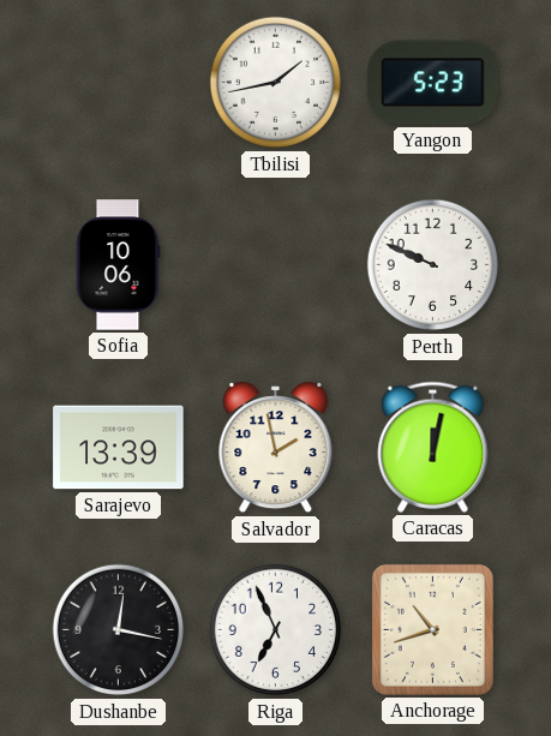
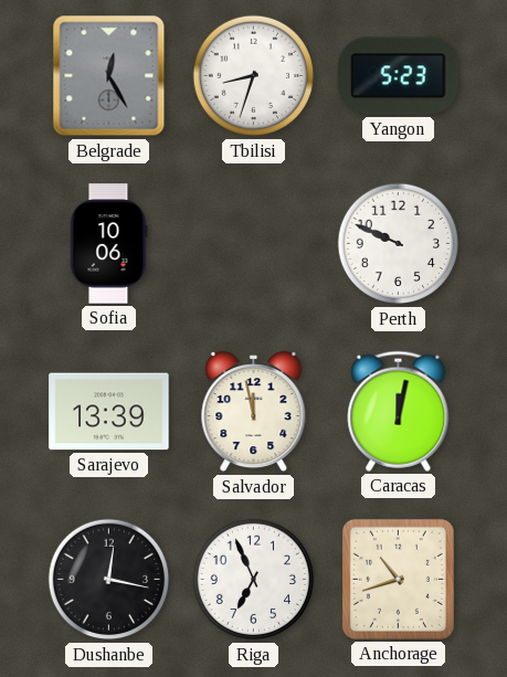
Belgrade: none -> 12:25 (109, 76)
Tbilisi: 1:43 -> 8:33 (254, 76)
Salvador: 1:58 -> 11:58 (254, 413)
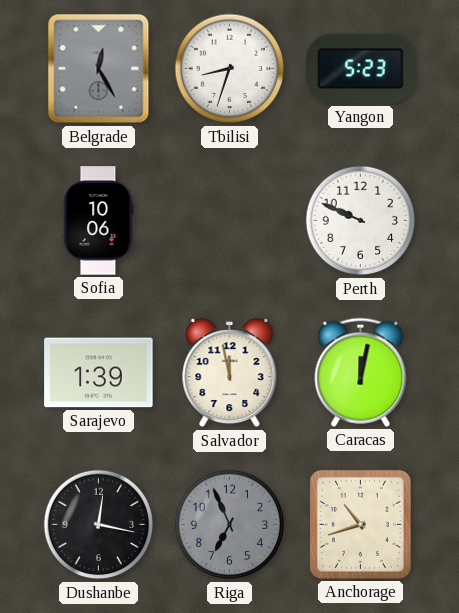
Sarajevo: 13:39 -> 1:39 (99, 373)
Riga dial: white -> grey (230, 525)
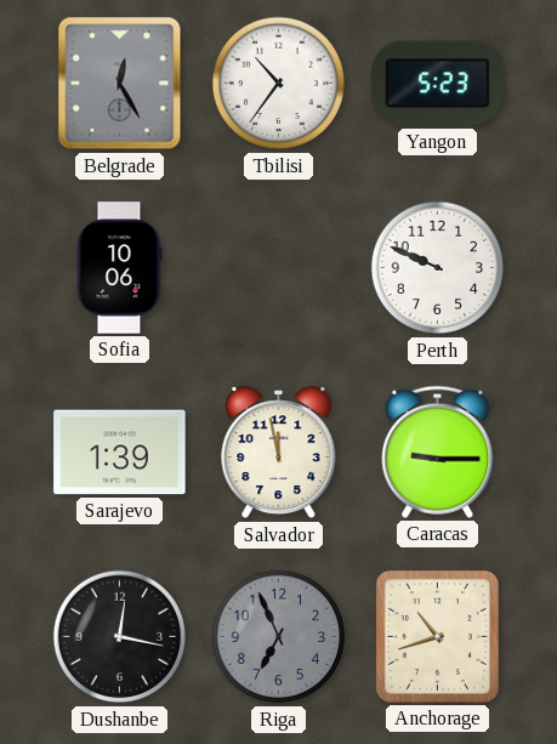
Tbilisi: 8:33 -> 10:36 (279, 84)
Caracas: 12:02 -> 9:15 (438, 451)
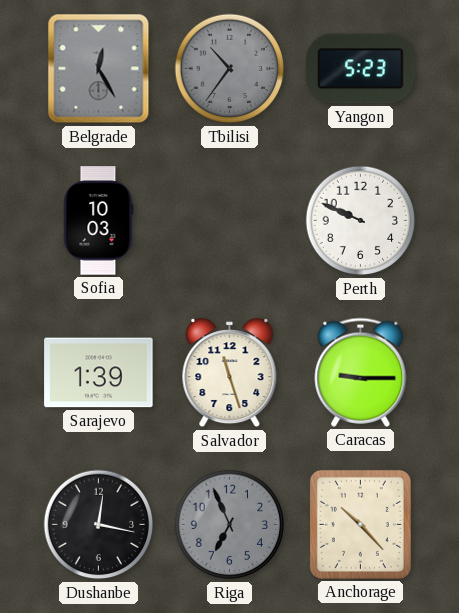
Tbilisi dial: white -> grey (230, 69)
Sofia: 10:06 -> 10:03 (98, 221)
Salvador: 11:58 -> 11:27 (230, 374)
Anchorage: 10:42 -> 10:23 (360, 524)
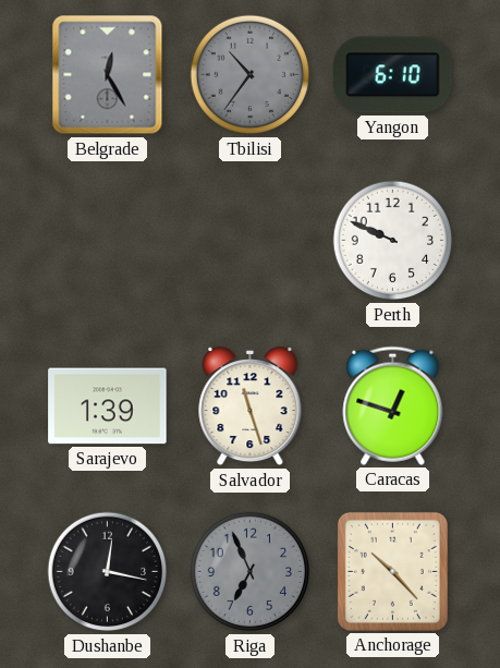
Yangon: 5:23 -> 6:10 (393, 75)
Sofia: 10:03 -> none (98, 221)
Caracas: 9:15 -> 12:48 (393, 405)
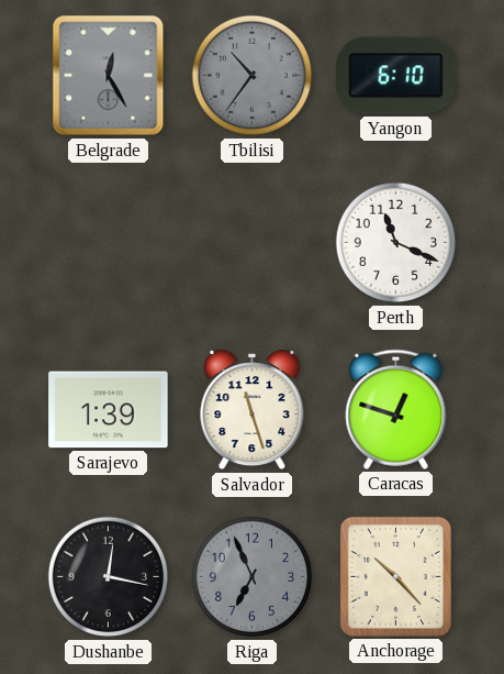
Perth: 9:49 -> 11:19 (396, 243)
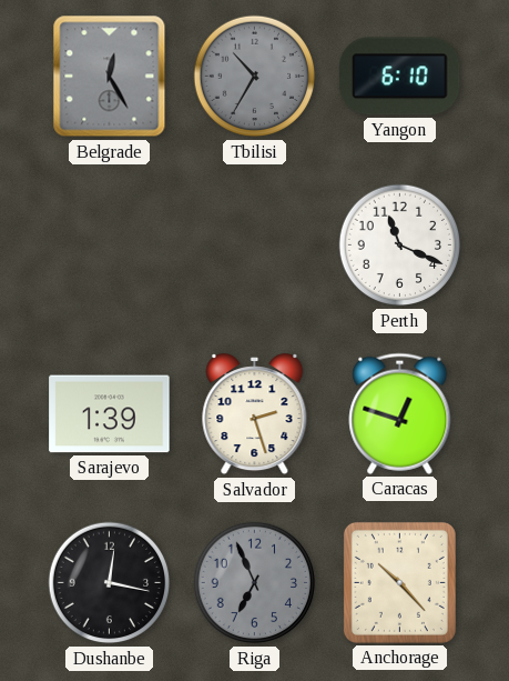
Tbilisi: 10:36 -> 10:35 (255, 77)
Salvador: 11:27 -> 2:27 (255, 415)
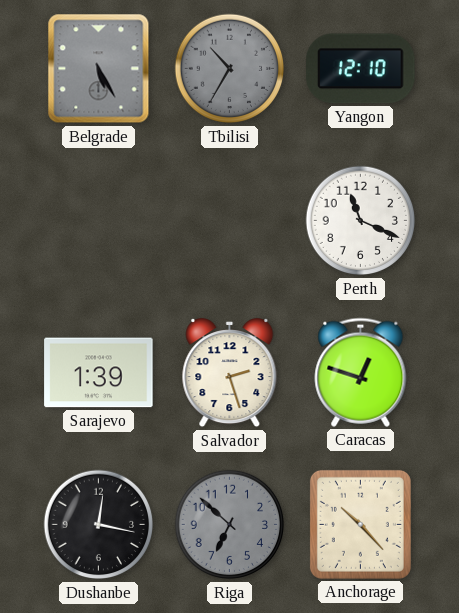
Belgrade: 12:25 -> 5:25 (99, 69)
Yangon: 6:10 -> 12:10 (361, 69)
Riga: 6:56 -> 6:52 (230, 525)
